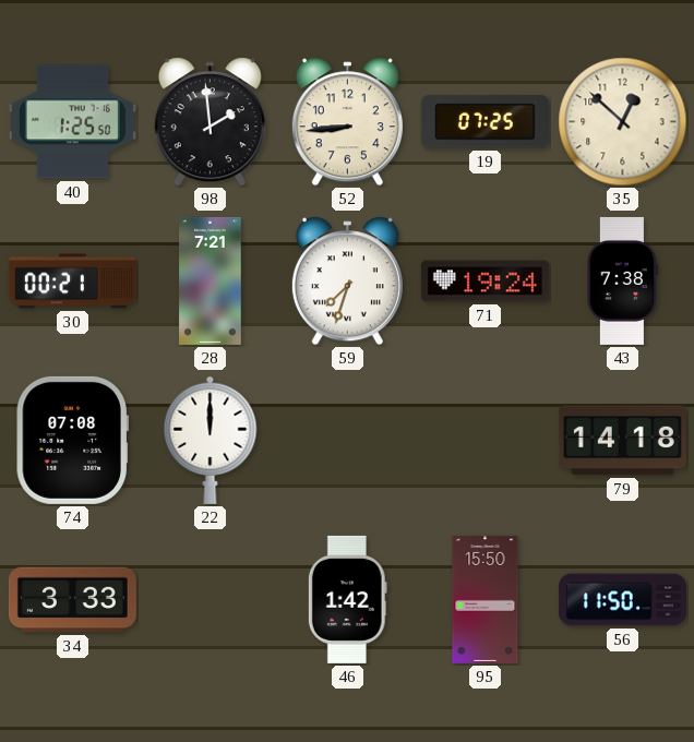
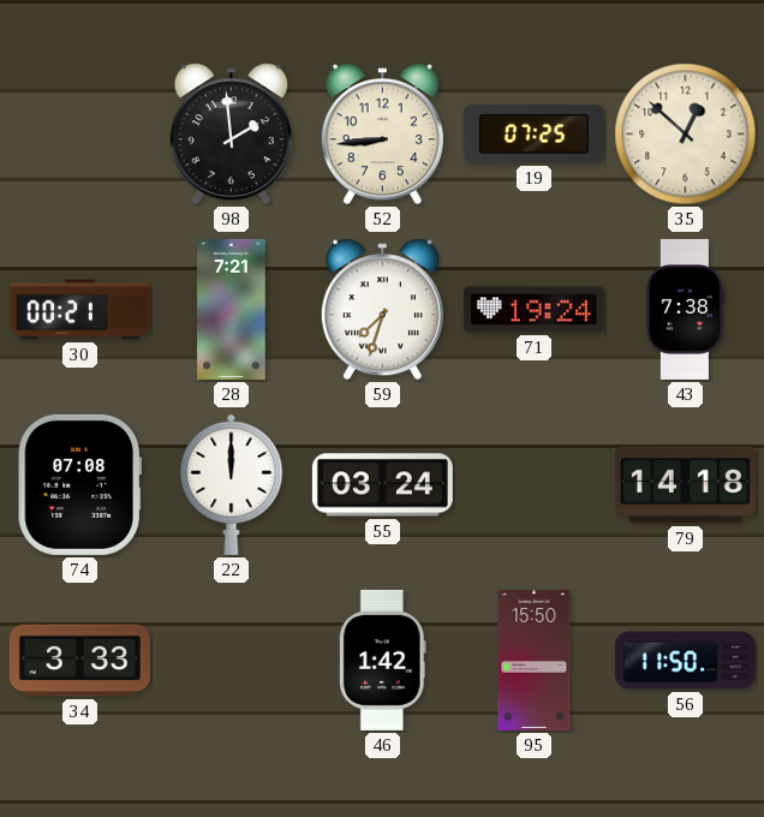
40: 1:25 -> none (72, 122)
55: none -> 03:24 (382, 485)
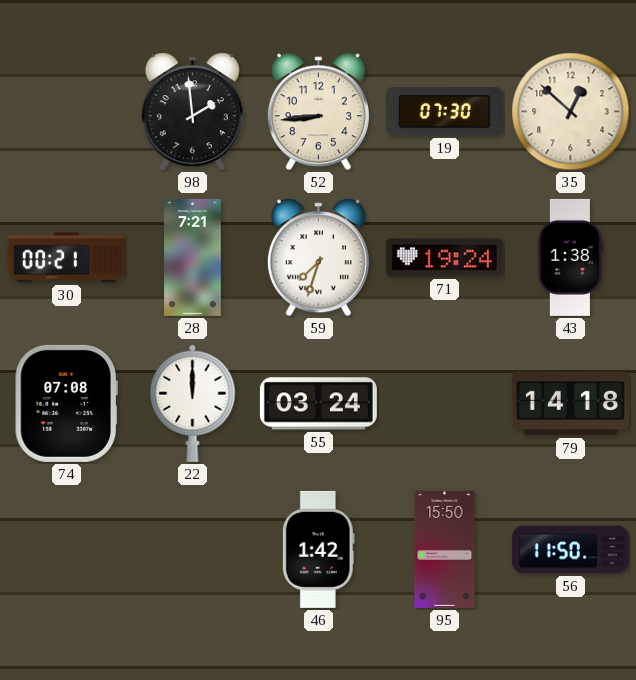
19: 07:25 -> 07:30 (444, 112)
43: 7:38 -> 1:38 (570, 257)
34: 3:33 -> none (79, 661)
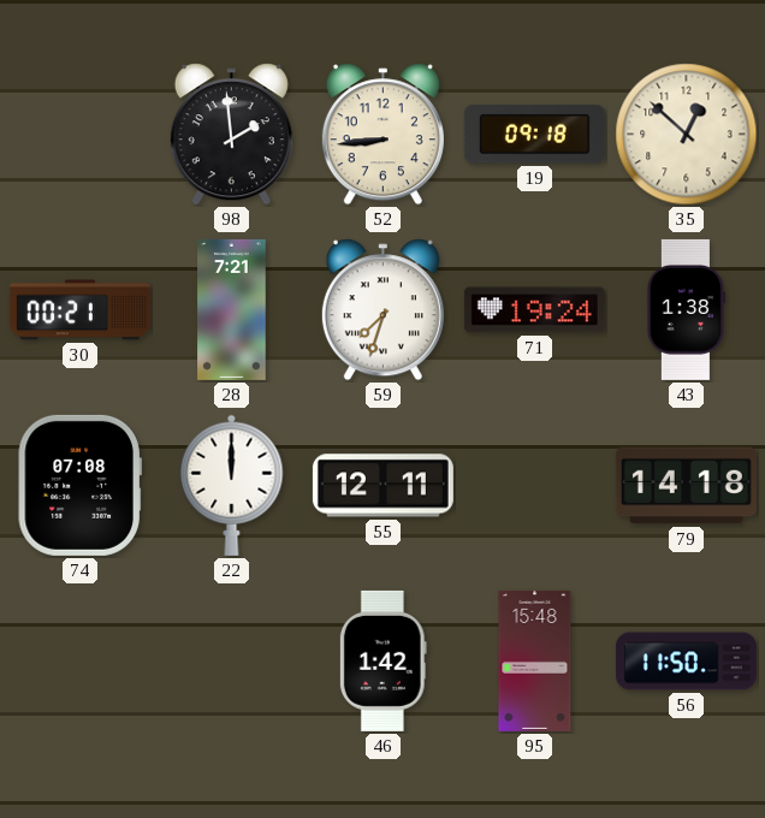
19: 07:30 -> 09:18 (534, 135)
55: 03:24 -> 12:11 (382, 486)
95: 15:50 -> 15:48 (535, 660)
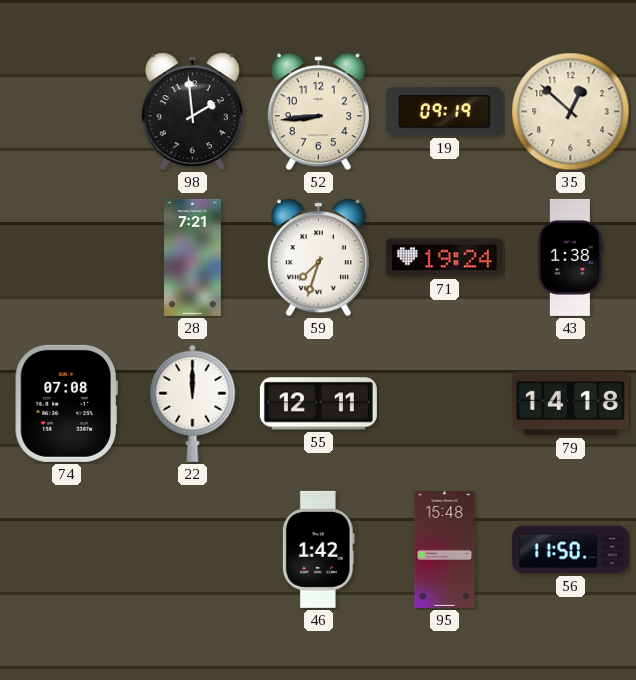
19: 09:18 -> 09:19 (444, 112)
30: 00:21 -> none (79, 310)
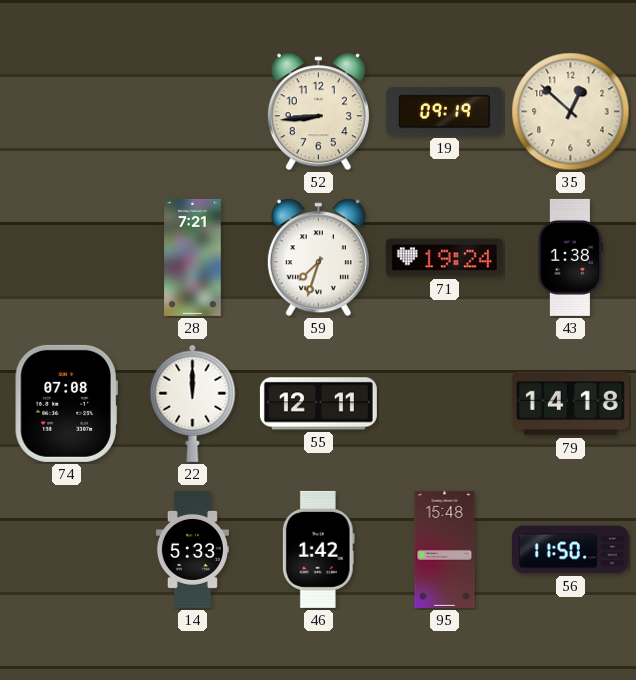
98: 1:59 -> none (192, 112)
14: none -> 5:33 (192, 549)
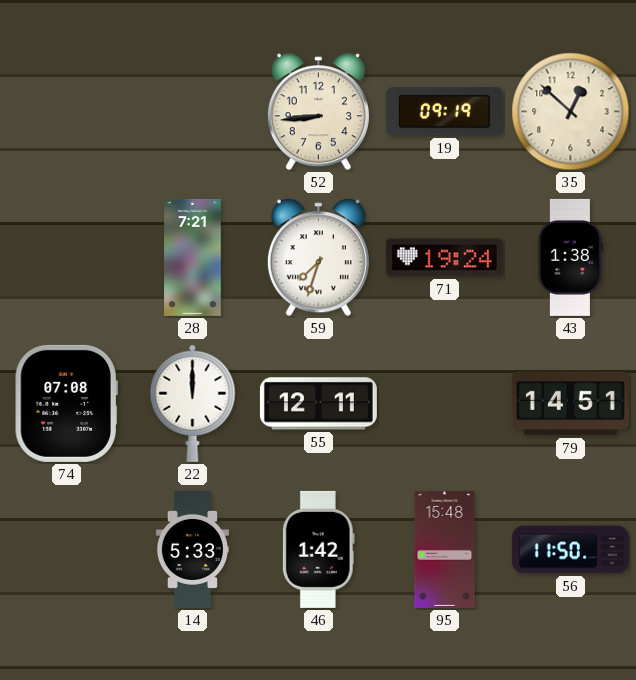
79: 14:18 -> 14:51 (570, 404)
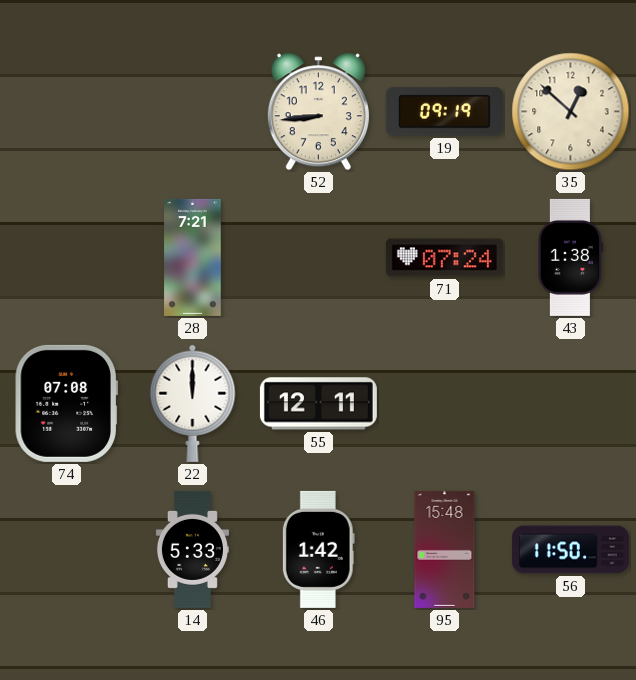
59: 7:33 -> none (318, 258)
71: 19:24 -> 07:24 (444, 258)
79: 14:51 -> none (570, 404)
